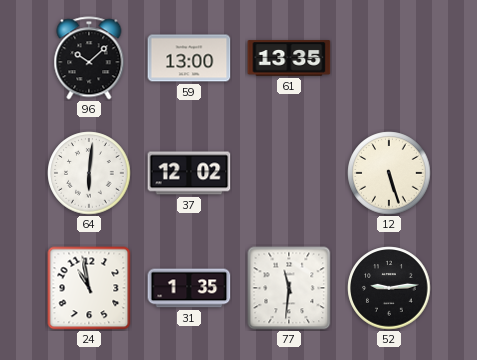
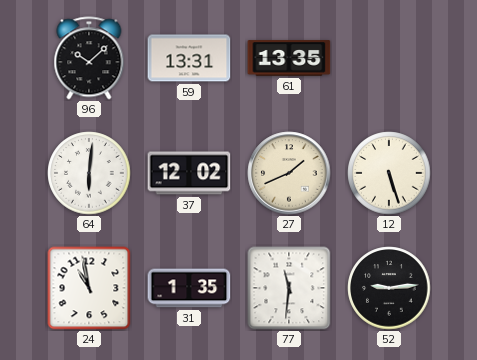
59: 13:00 -> 13:31 (189, 58)
27: none -> 1:41 (289, 173)
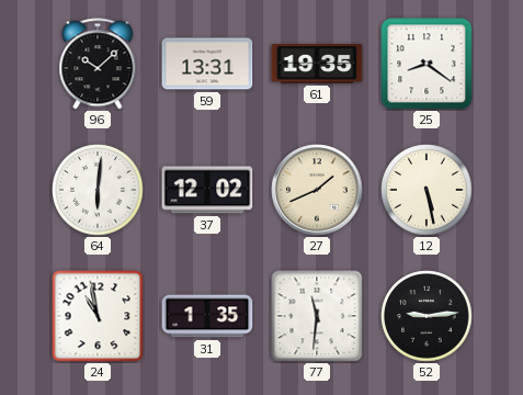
61: 13:35 -> 19:35 (317, 64)
25: none -> 8:21 (427, 64)
12: 5:27 -> 5:28 (427, 190)
